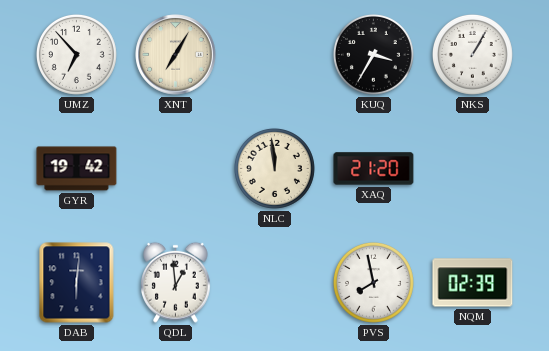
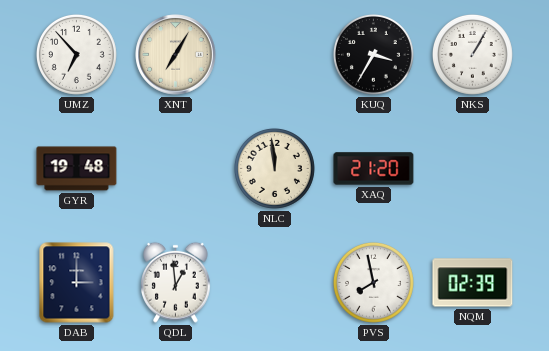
GYR: 19:42 -> 19:48 (77, 169)
DAB: 6:01 -> 3:00 (77, 283)
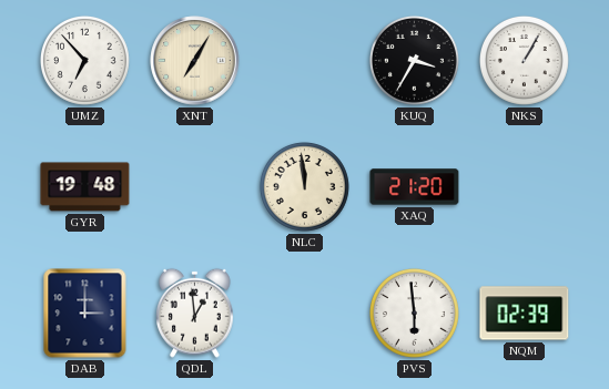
PVS: 7:58 -> 5:59 (414, 313)
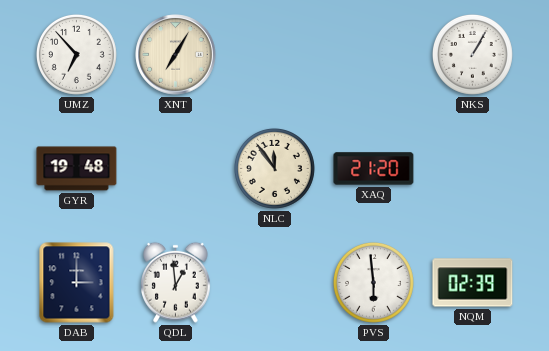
KUQ: 3:35 -> none (414, 60)
NLC: 11:59 -> 11:54 (274, 168)
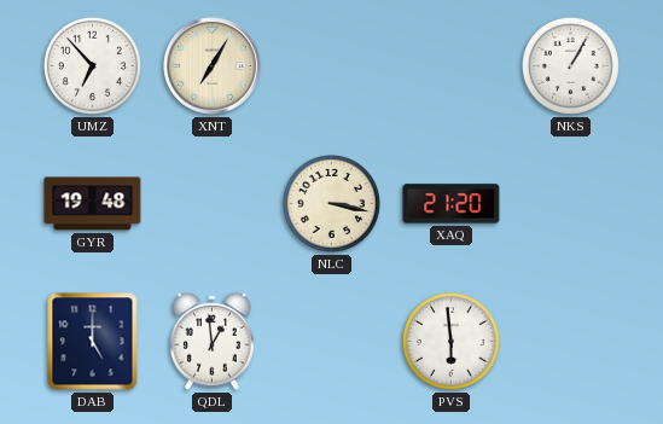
NLC: 11:54 -> 3:17 (331, 203)
DAB: 3:00 -> 5:00 (93, 342)
NQM: 02:39 -> none (473, 283)
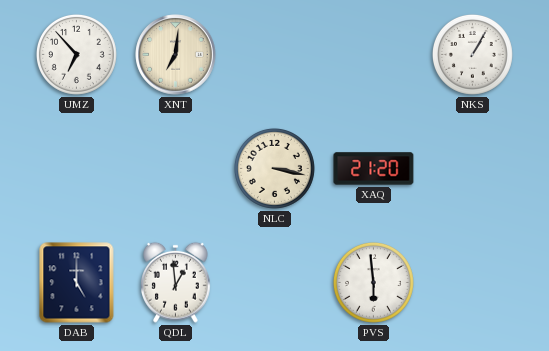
XNT: 7:05 -> 7:01 (176, 55)
GYR: 19:48 -> none (93, 204)
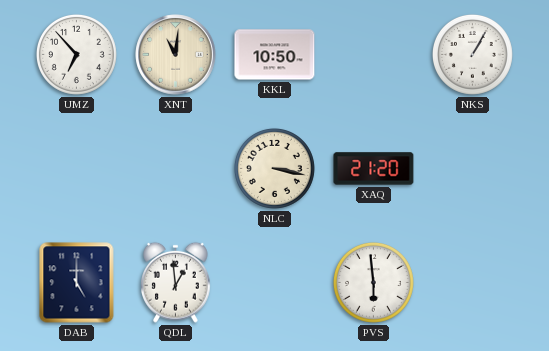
XNT: 7:01 -> 11:01 (176, 55)
KKL: none -> 10:50 (275, 55)
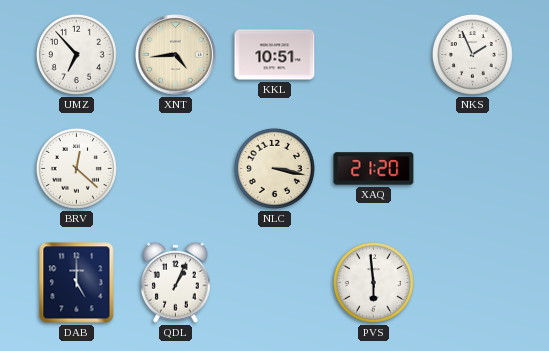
XNT: 11:01 -> 4:44 (176, 55)
KKL: 10:50 -> 10:51 (275, 55)
NKS: 1:05 -> 1:56 (472, 54)
BRV: none -> 12:22 (76, 168)
QDL: 12:59 -> 1:04 (176, 282)
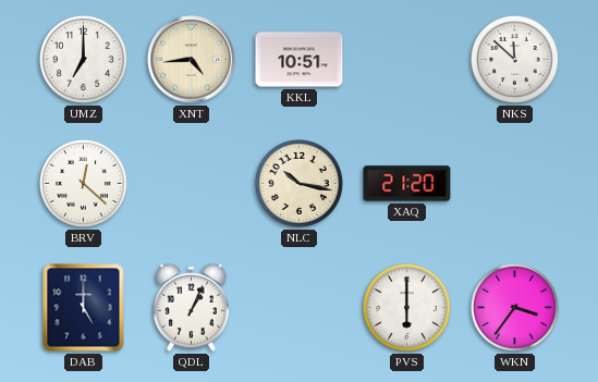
UMZ: 6:53 -> 7:00 (83, 59)
NKS: 1:56 -> 11:52 (514, 59)
NLC: 3:17 -> 10:17 (298, 183)
PVS: 5:59 -> 6:00 (406, 307)
WKN: none -> 3:36 (514, 307)
